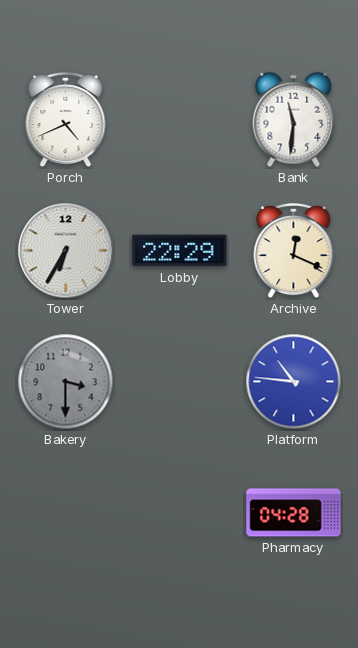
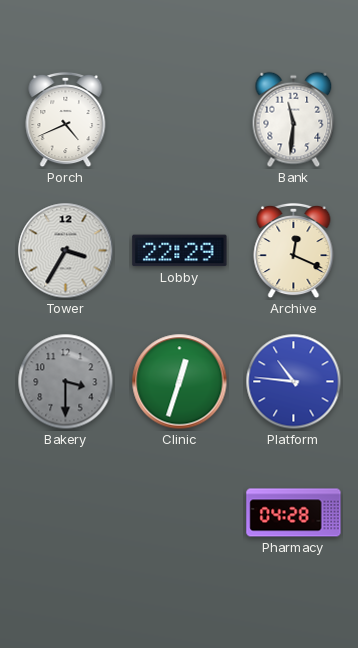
Tower: 6:35 -> 3:35 (66, 251)
Clinic: none -> 12:33 (180, 382)
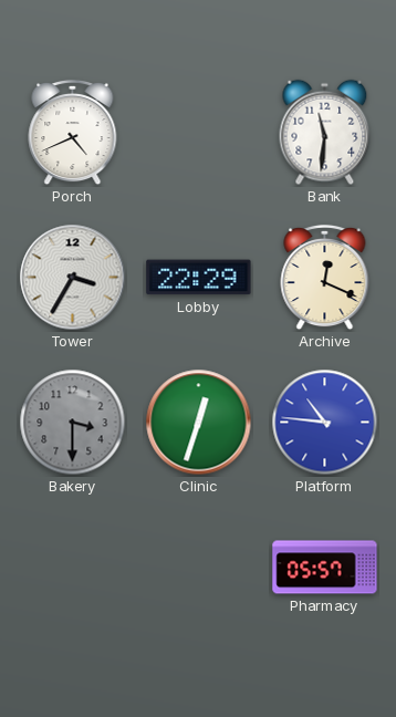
Pharmacy: 04:28 -> 05:57 (325, 568)
